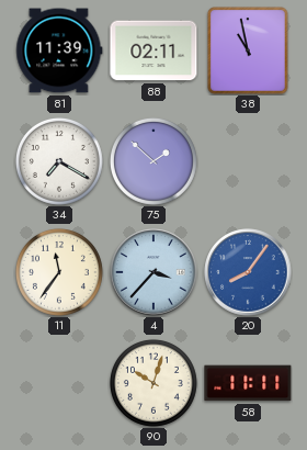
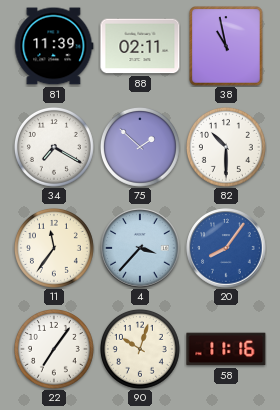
82: none -> 10:30 (226, 147)
22: none -> 7:06 (54, 349)
58: 11:11 -> 11:16 (226, 349)
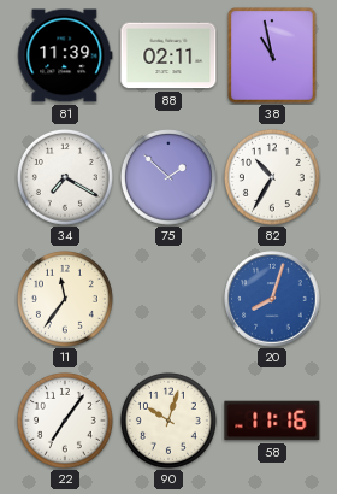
82: 10:30 -> 10:35 (272, 177)
4: 3:37 -> none (140, 248)
20: 8:06 -> 8:03 (272, 299)
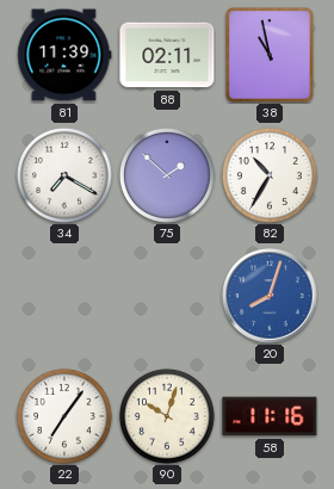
11: 11:36 -> none (65, 299)
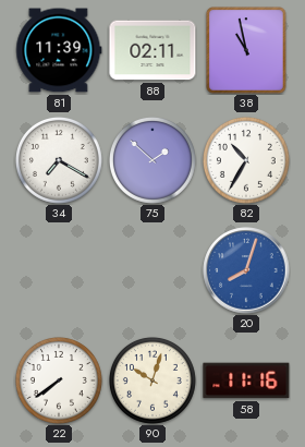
22: 7:06 -> 7:39 (59, 380)
